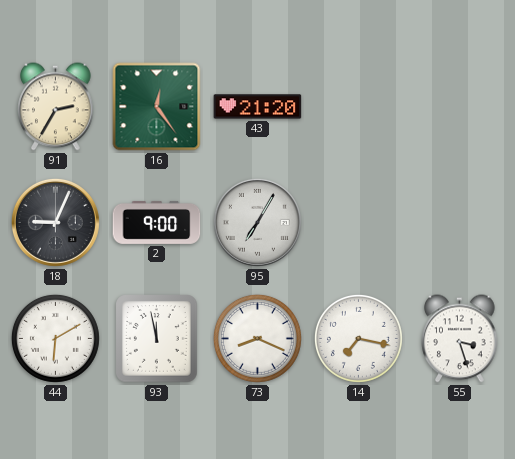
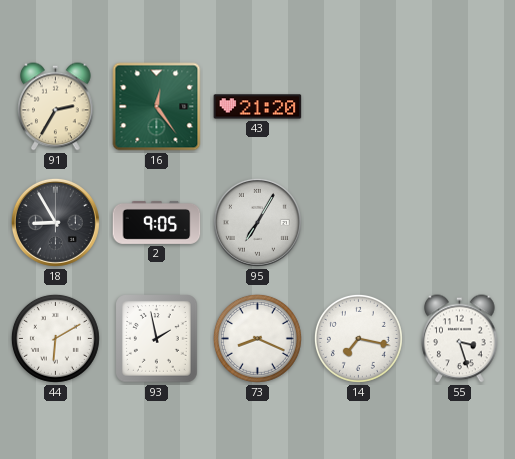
18: 9:04 -> 8:55 (55, 222)
2: 9:00 -> 9:05 (157, 223)
93: 11:58 -> 1:58 (157, 339)
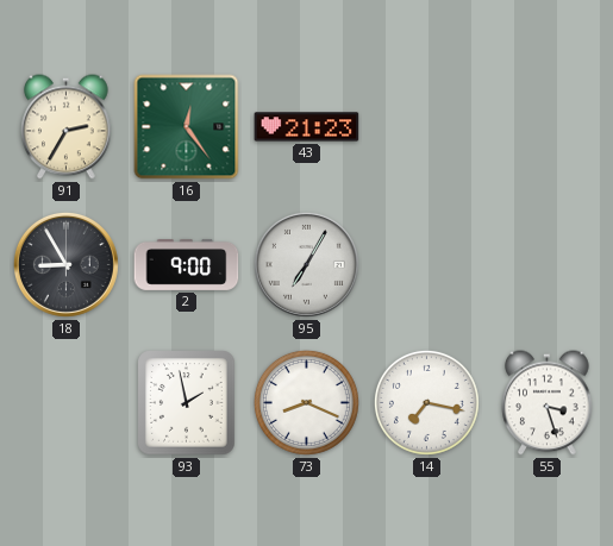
43: 21:20 -> 21:23 (307, 127)
2: 9:05 -> 9:00 (187, 265)
44: 6:10 -> none (55, 338)
